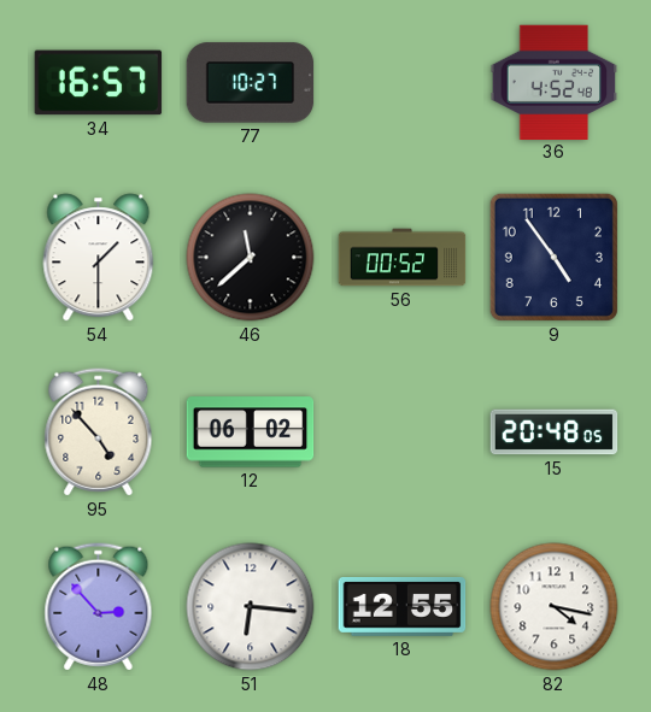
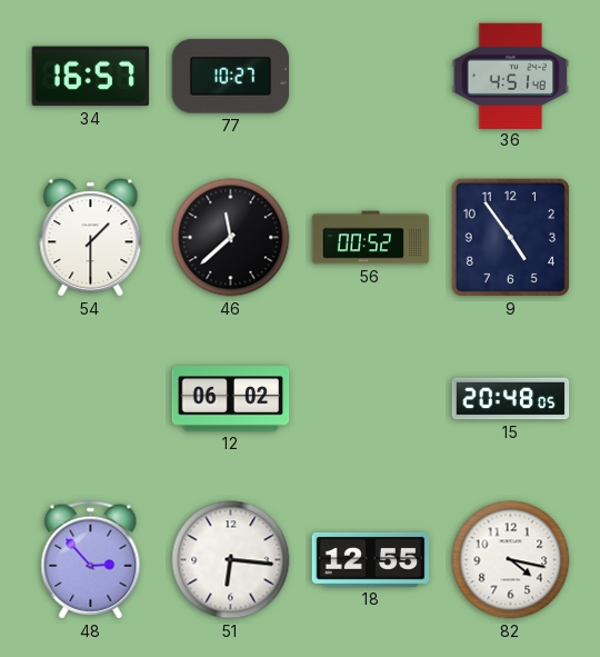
36: 4:52 -> 4:51 (511, 76)
95: 4:53 -> none (99, 433)
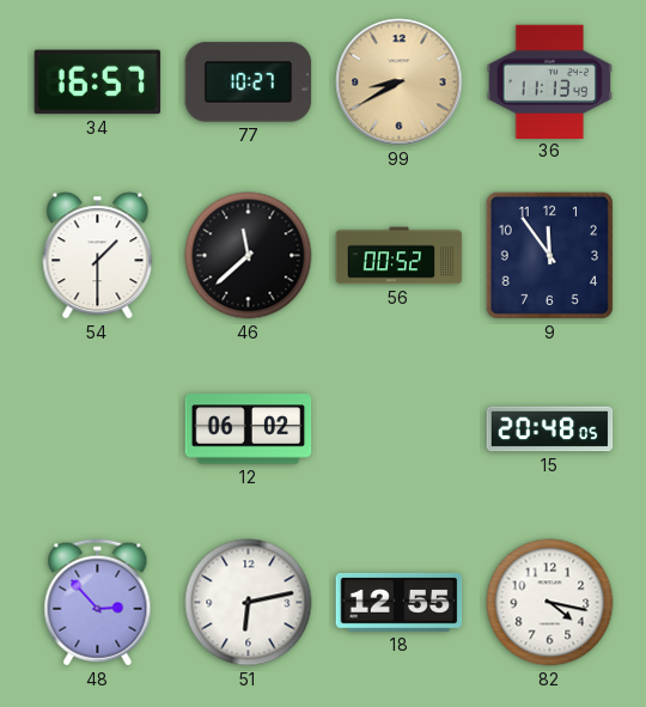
99: none -> 8:40 (400, 83)
36: 4:51 -> 11:13 (550, 81)
9: 4:54 -> 11:54 (549, 255)
51: 6:16 -> 6:13 (249, 603)
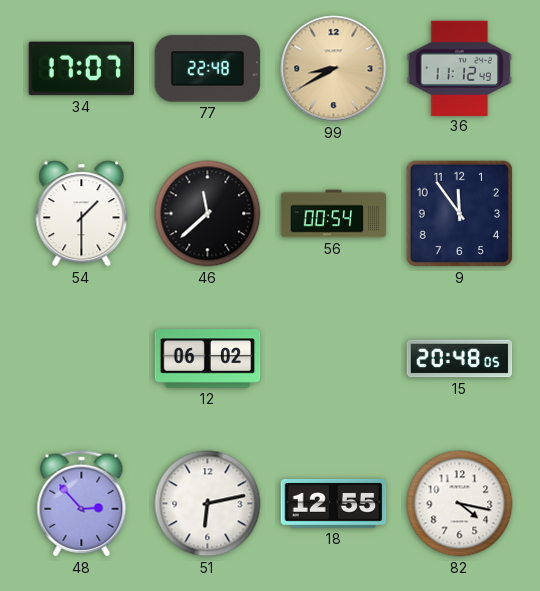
34: 16:57 -> 17:07 (82, 69)
77: 10:27 -> 22:48 (208, 69)
36: 11:13 -> 11:12 (460, 68)
56: 00:52 -> 00:54 (334, 214)
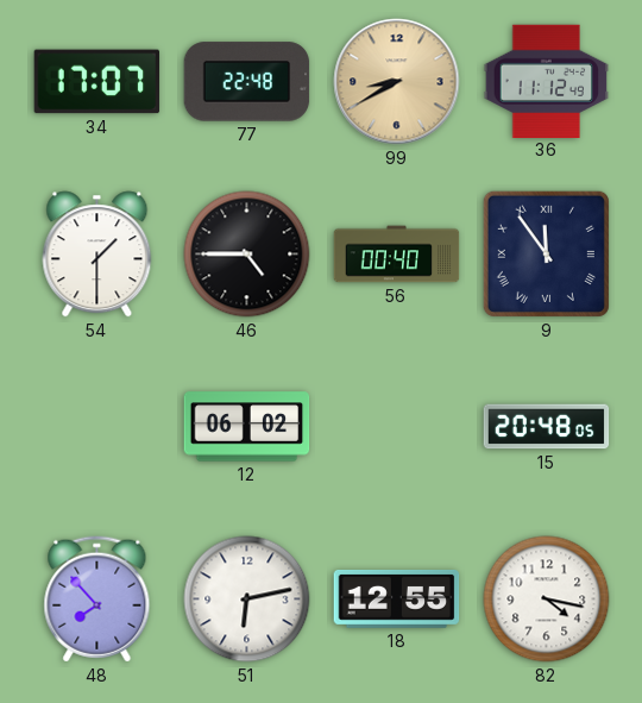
46: 11:38 -> 4:45 (247, 255)
56: 00:54 -> 00:40 (397, 255)
9 numerals: Arabic -> Roman (546, 253)
48: 2:53 -> 7:53 (97, 600)
